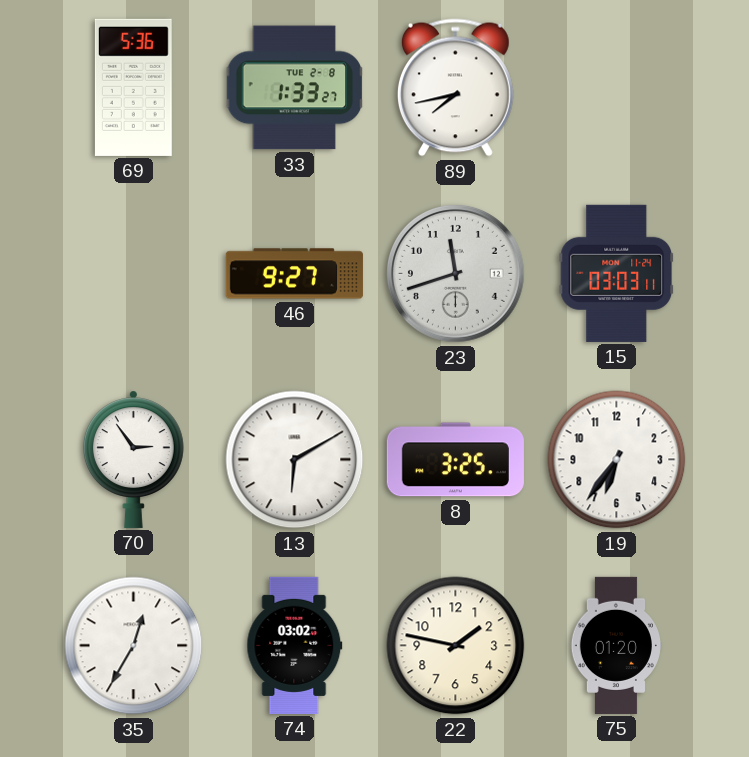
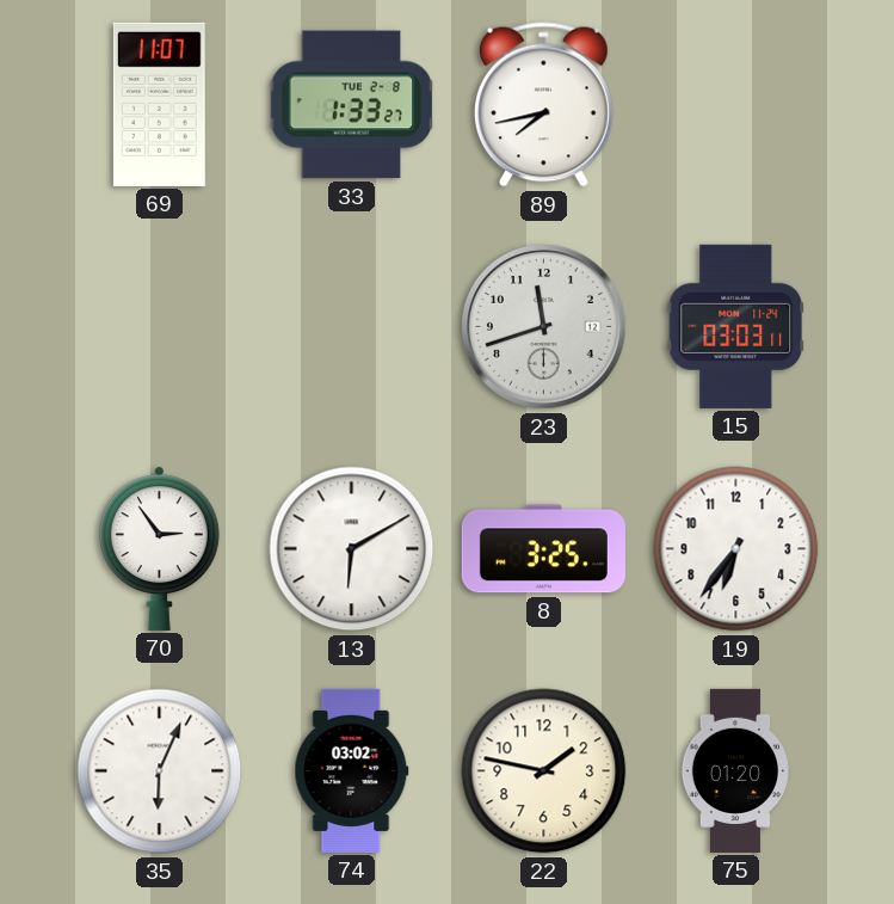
69: 5:36 -> 11:07 (159, 104)
46: 9:27 -> none (294, 274)
35: 12:35 -> 6:04 (160, 771)
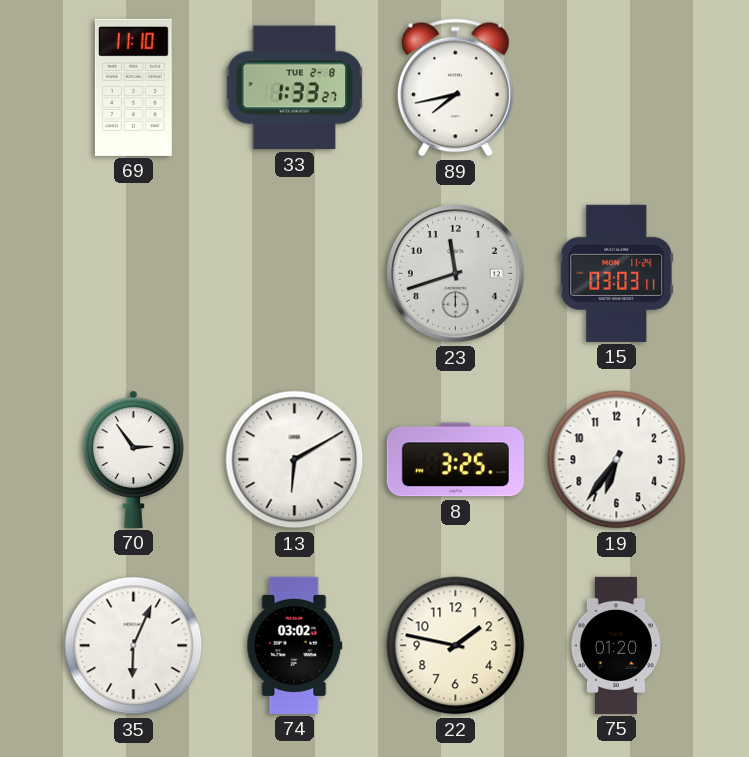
69: 11:07 -> 11:10 (133, 87)
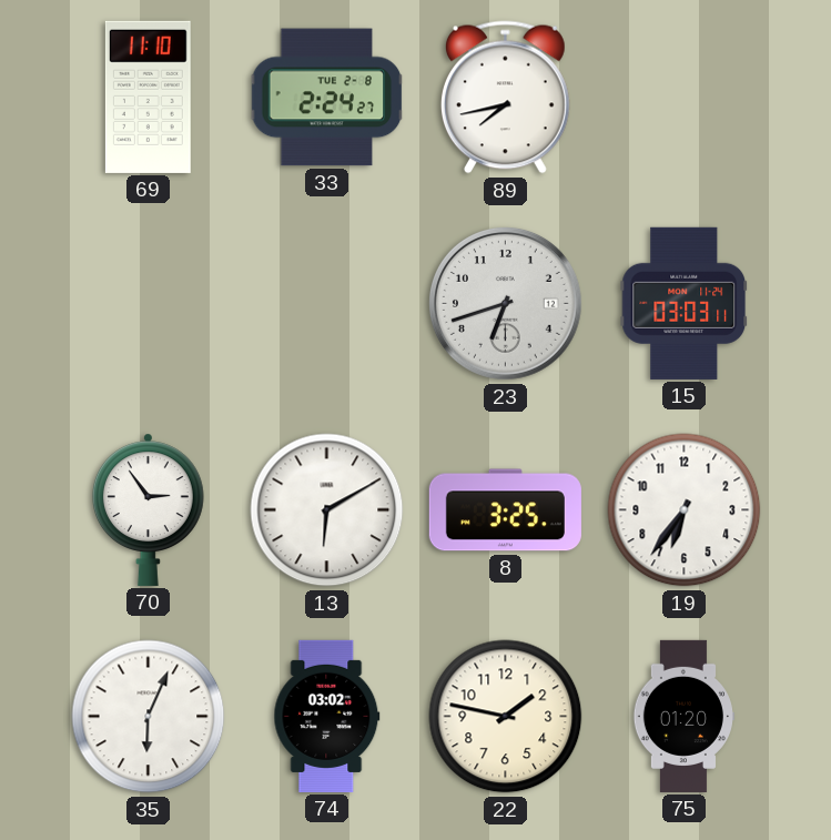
33: 1:33 -> 2:24 (327, 98)
23: 11:42 -> 6:42 (505, 303)
